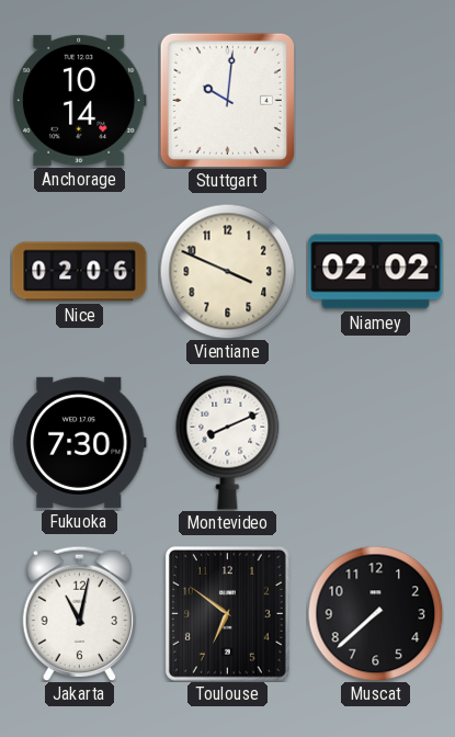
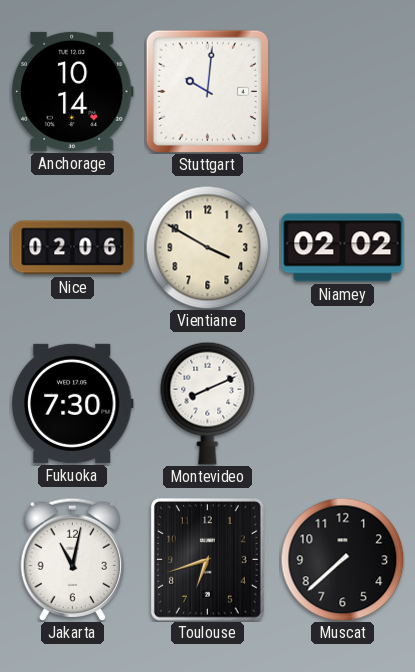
Vientiane: 3:49 -> 3:50 (207, 247)
Toulouse: 6:51 -> 6:42 (207, 559)
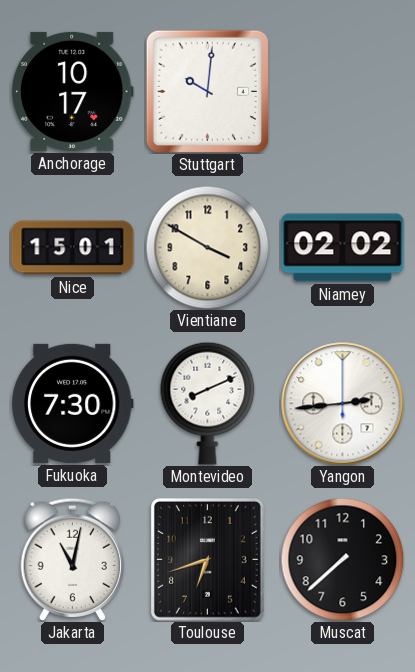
Anchorage: 10:14 -> 10:17 (72, 91)
Nice: 02:06 -> 15:01 (73, 248)
Yangon: none -> 2:44 (343, 404)
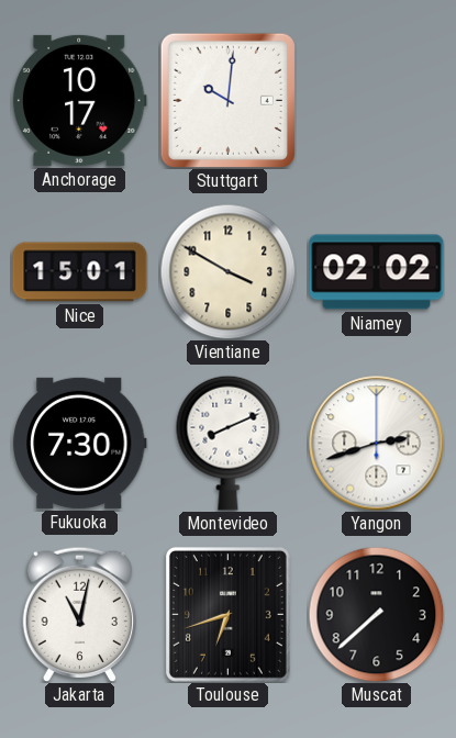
Yangon: 2:44 -> 2:42 (377, 444)
